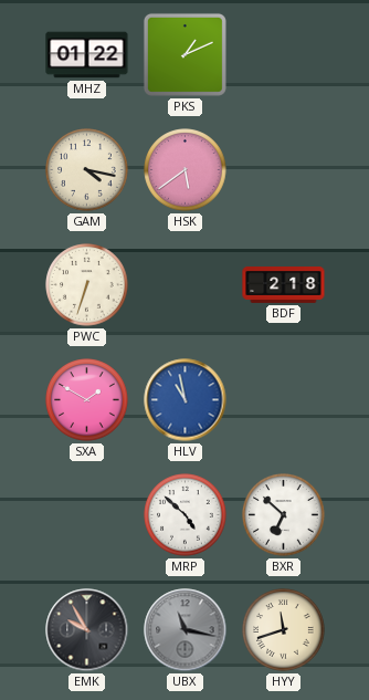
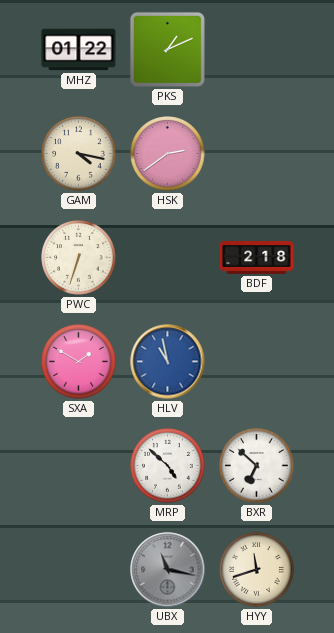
HSK: 5:39 -> 2:39 (168, 154)
EMK: 9:55 -> none (87, 630)
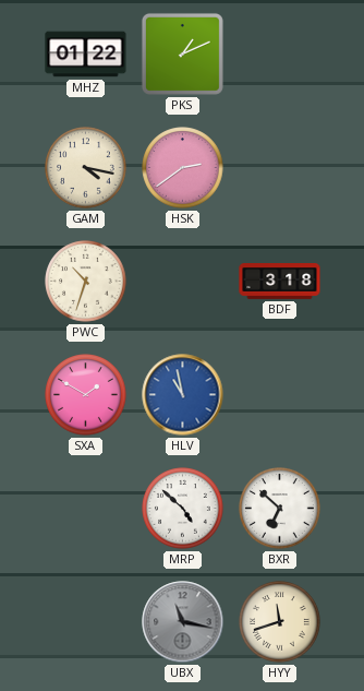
PWC: 6:33 -> 10:33 (86, 282)
BDF: 2:18 -> 3:18 (280, 282)
